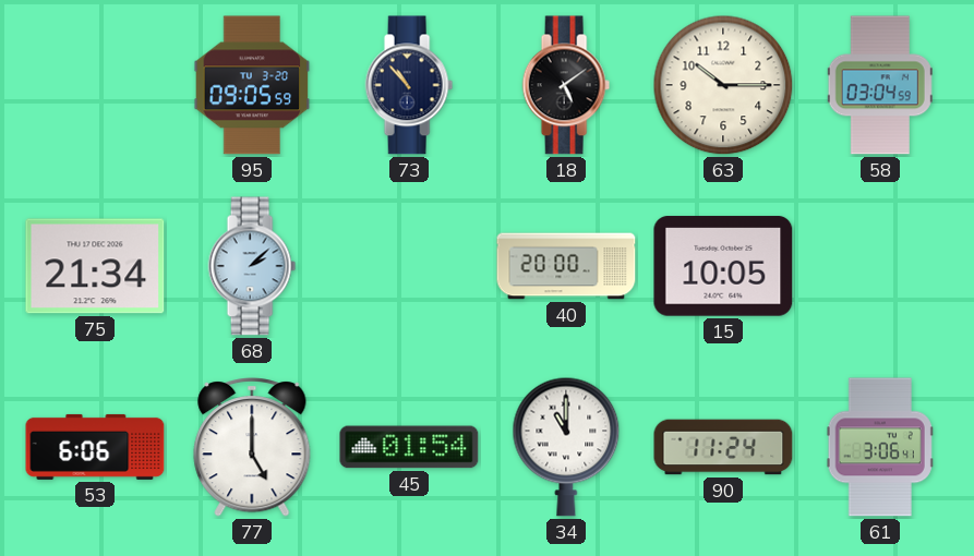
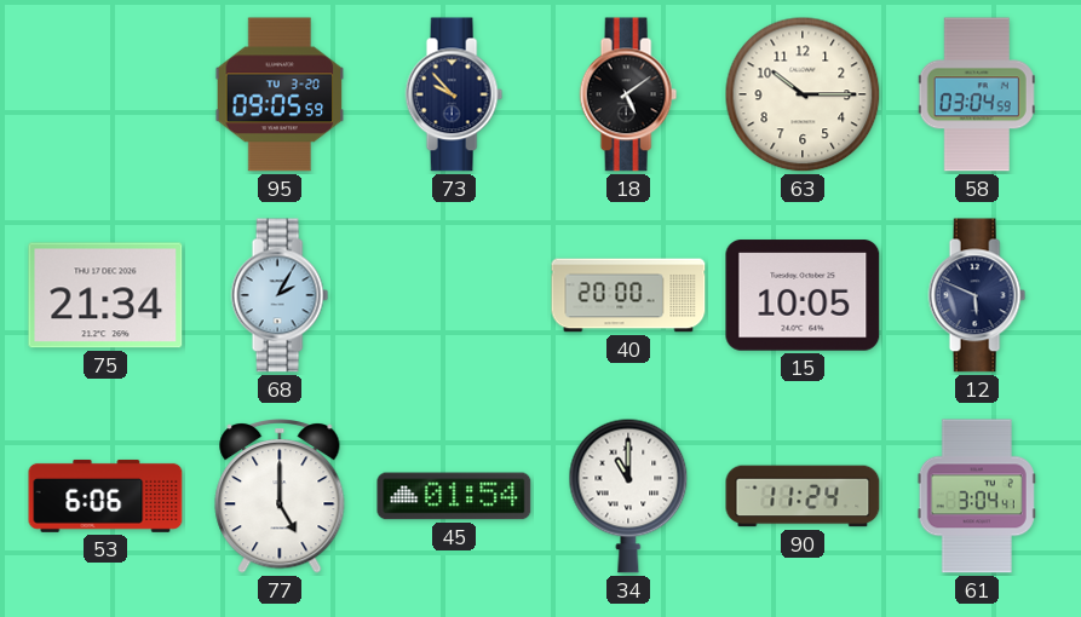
73: 10:53 -> 9:53 (454, 94)
68: 2:08 -> 2:05 (280, 295)
12: none -> 5:49 (977, 295)
61: 3:06 -> 3:04 (977, 496)
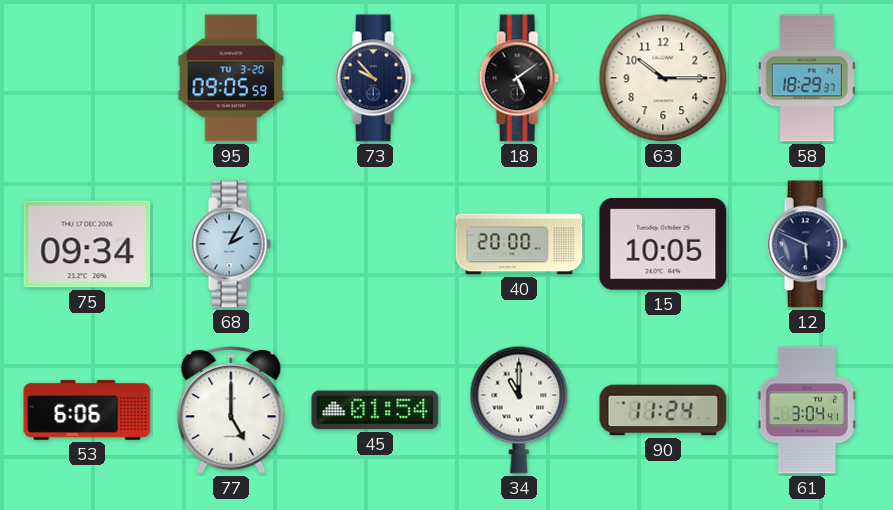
58: 03:04 -> 18:29 (807, 78)
75: 21:34 -> 09:34 (87, 244)
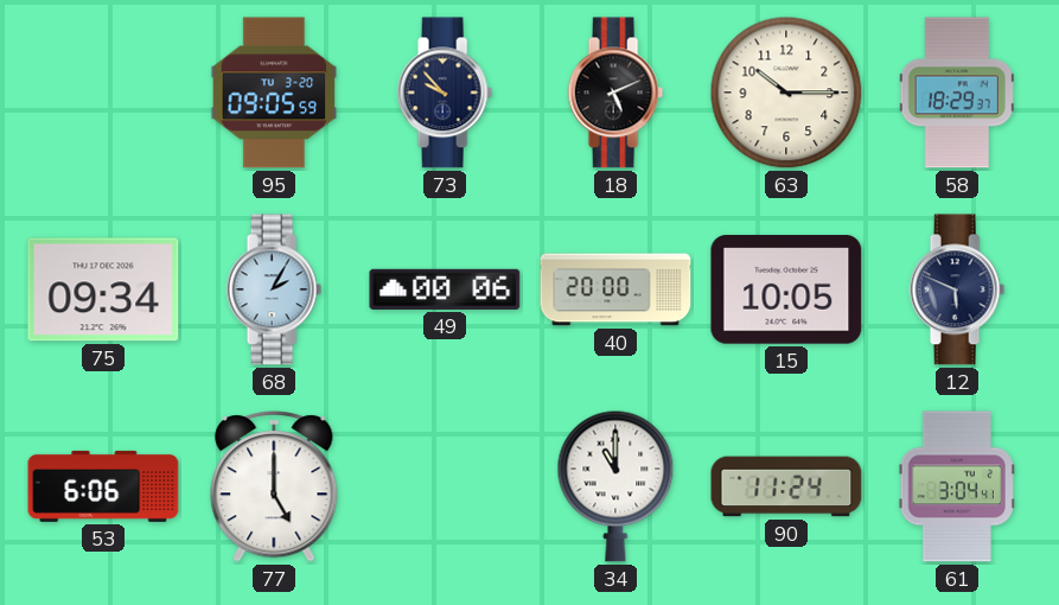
18: 5:09 -> 5:11 (615, 93)
49: none -> 00:06 (445, 289)
45: 01:54 -> none (375, 410)
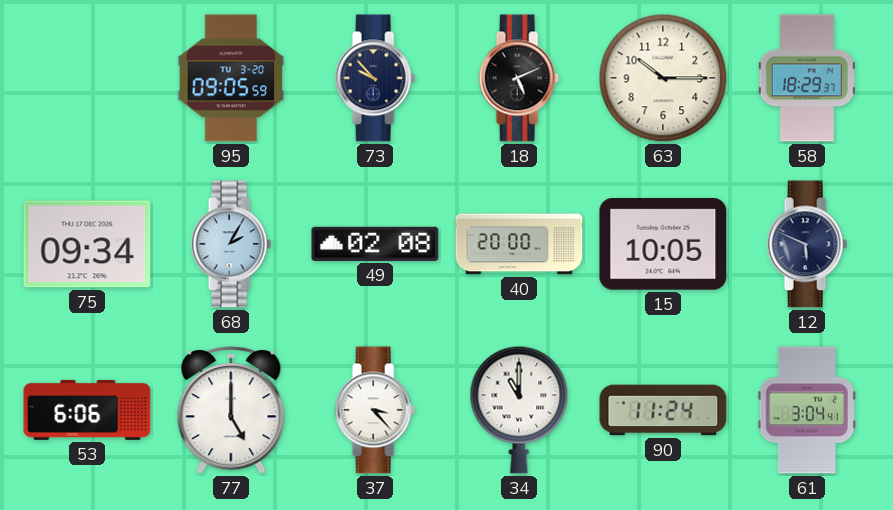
49: 00:06 -> 02:08 (375, 244)
37: none -> 3:23 (375, 410)
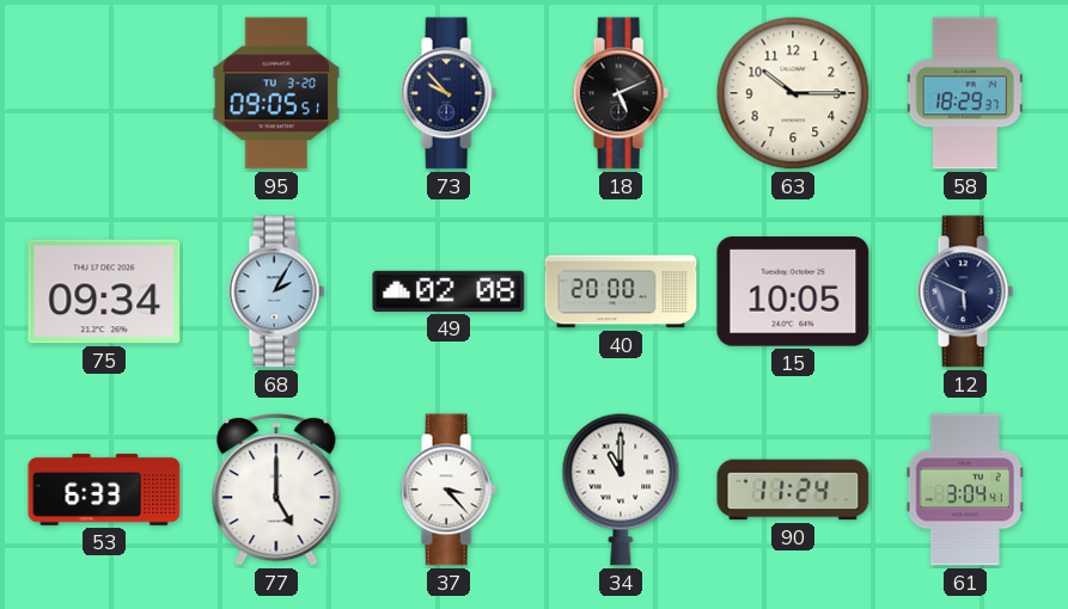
95: 09:05:59 -> 09:05:51 (276, 93)
53: 6:06 -> 6:33 (104, 490)
